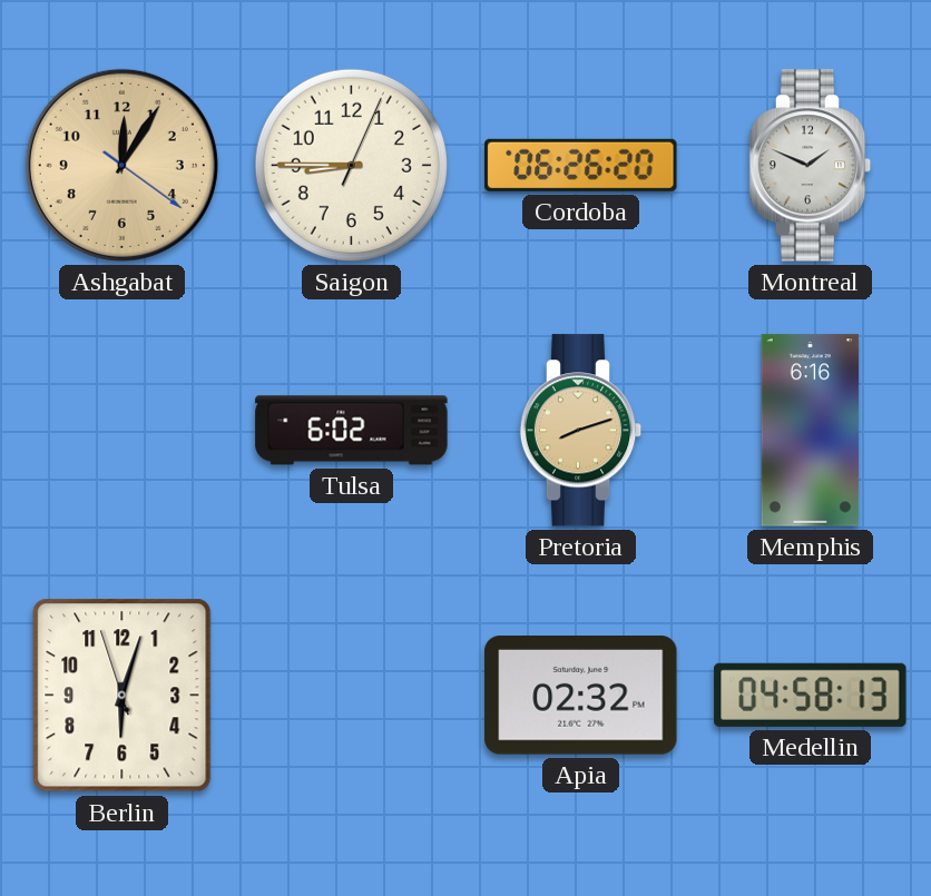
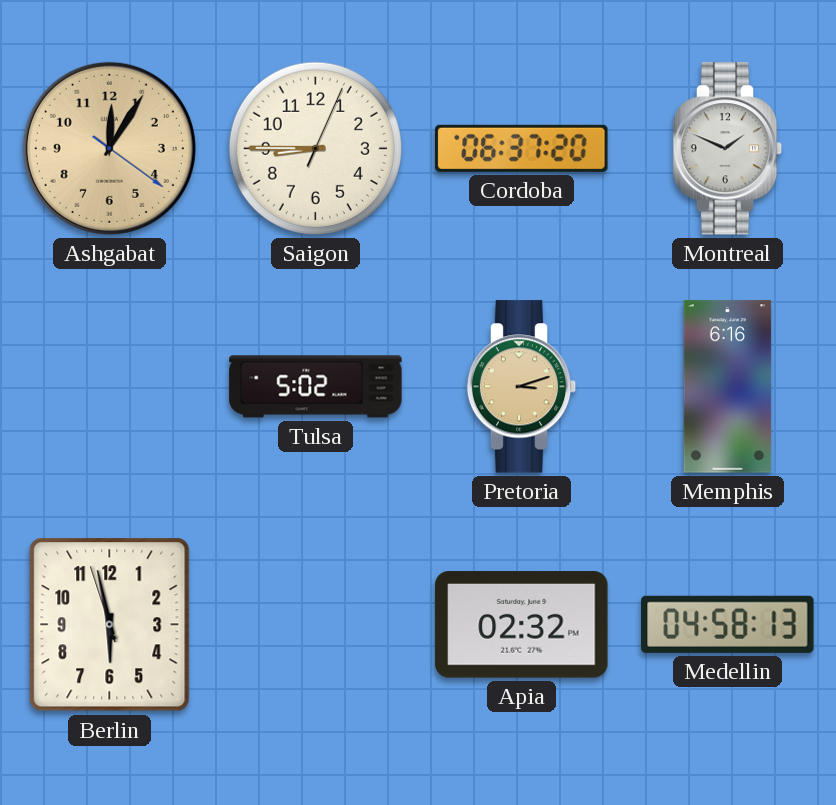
Cordoba: 06:26 -> 06:37 (522, 148)
Tulsa: 6:02 -> 5:02 (316, 387)
Pretoria: 8:12 -> 3:12 (522, 387)
Berlin: 6:02 -> 5:57 (110, 625)
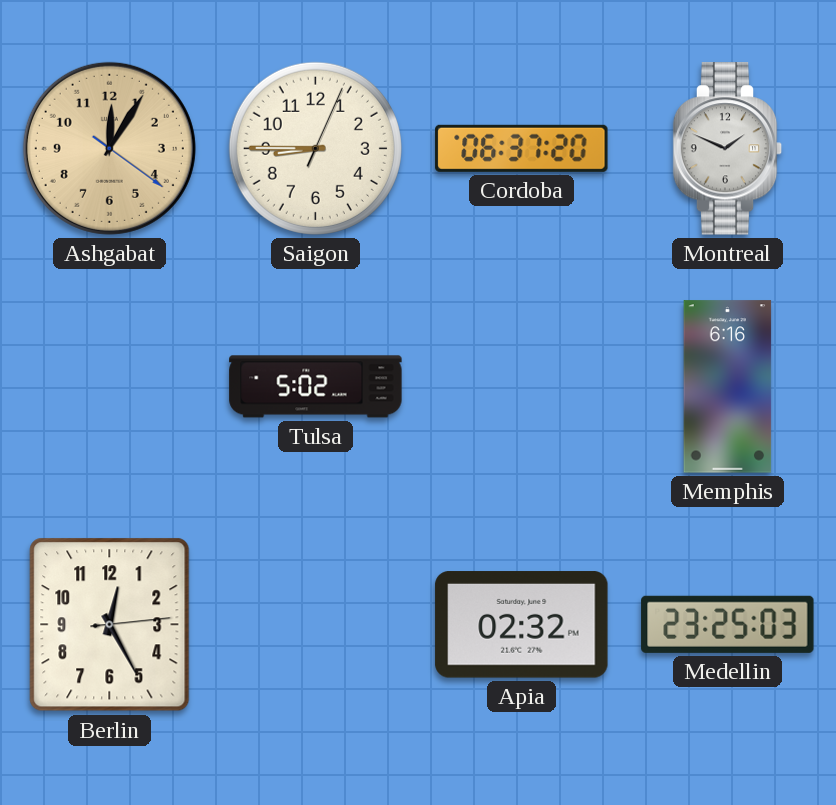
Pretoria: 3:12 -> none (522, 387)
Berlin: 5:57 -> 12:25 (110, 625)
Medellin: 04:58 -> 23:25 (728, 624)
